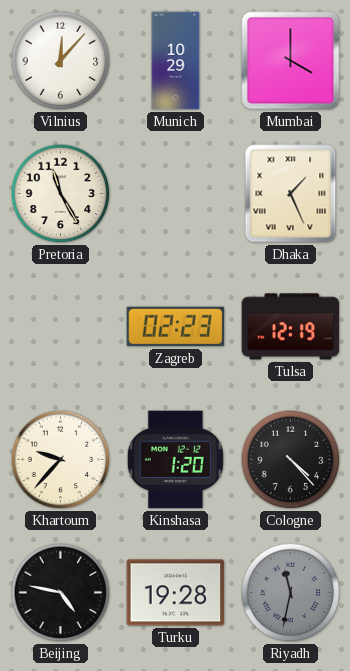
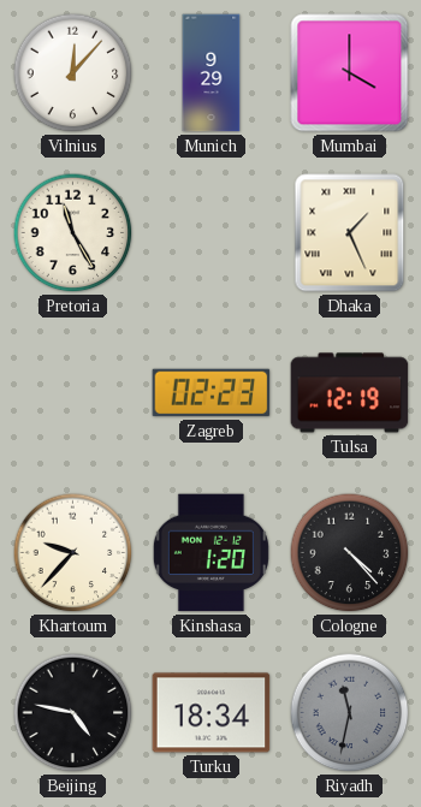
Munich: 10:29 -> 9:29 (212, 73)
Turku: 19:28 -> 18:34 (212, 713)
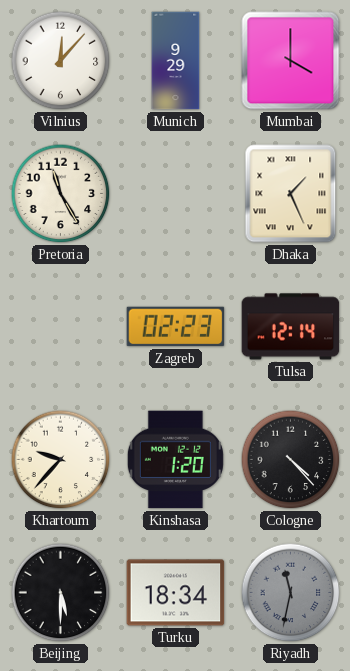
Tulsa: 12:19 -> 12:14 (291, 327)
Beijing: 4:47 -> 5:30 (61, 593)
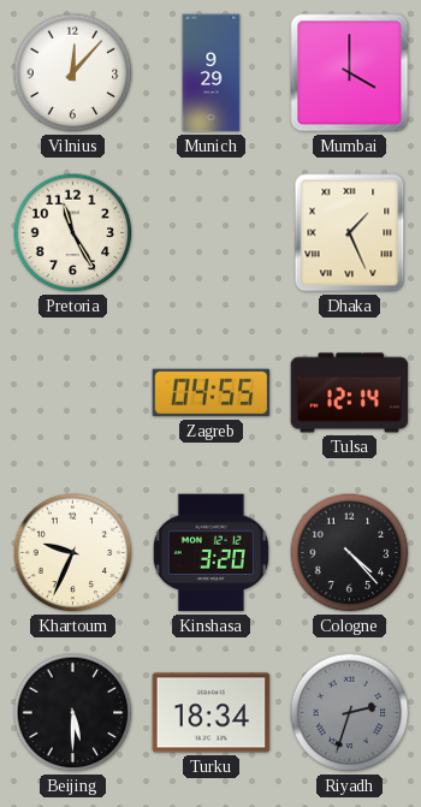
Zagreb: 02:23 -> 04:55 (212, 393)
Khartoum: 9:37 -> 9:34 (73, 553)
Kinshasa: 1:20 -> 3:20 (210, 553)
Riyadh: 11:32 -> 2:33 (350, 713)
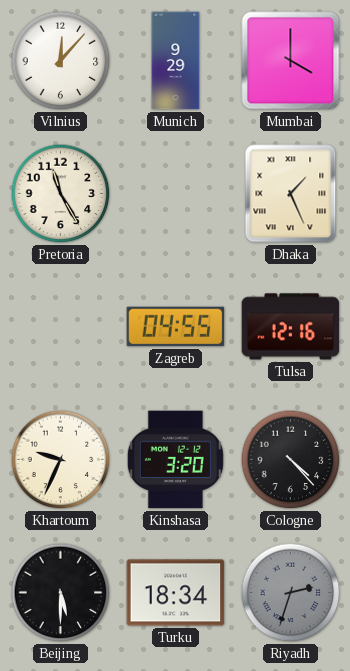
Tulsa: 12:14 -> 12:16 (291, 327)
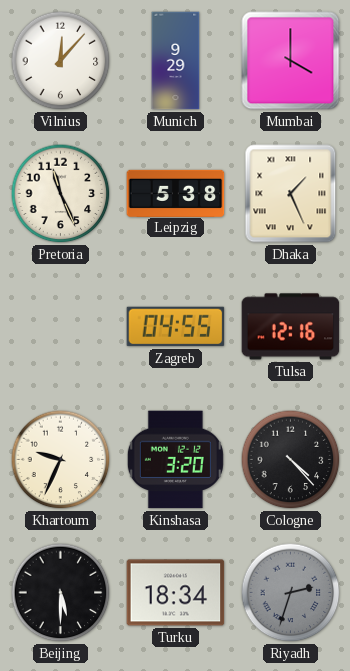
Pretoria: 11:25 -> 11:26 (61, 194)
Leipzig: none -> 5:38 (176, 193)
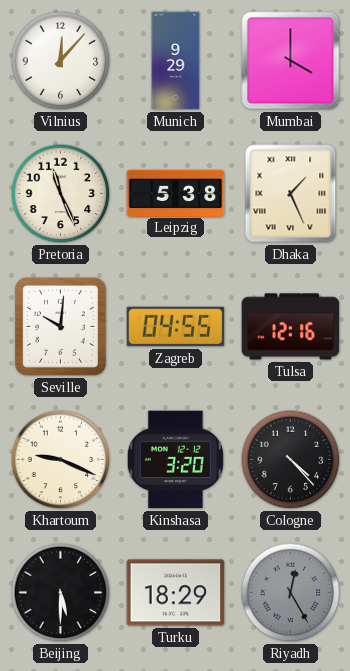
Seville: none -> 10:01 (60, 327)
Khartoum: 9:34 -> 9:19 (61, 460)
Turku: 18:34 -> 18:29 (176, 593)
Riyadh: 2:33 -> 12:25 (291, 593)
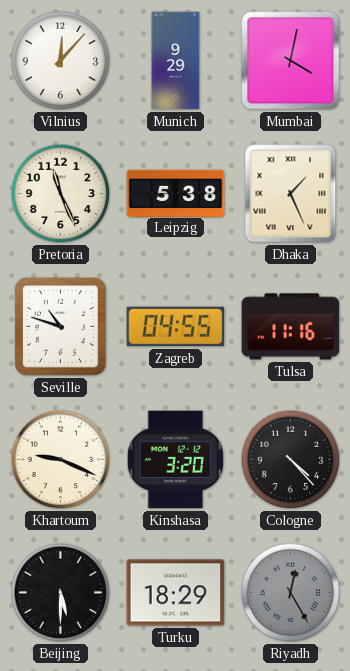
Mumbai: 4:00 -> 4:02 (291, 61)
Seville: 10:01 -> 10:48 (60, 327)
Tulsa: 12:16 -> 11:16 (291, 327)
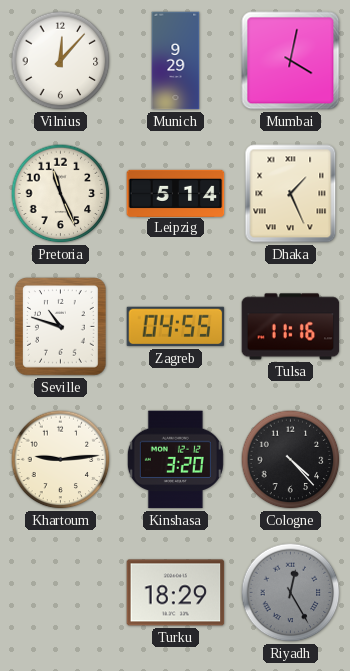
Leipzig: 5:38 -> 5:14 (176, 193)
Khartoum: 9:19 -> 9:14 (61, 460)
Beijing: 5:30 -> none (61, 593)
